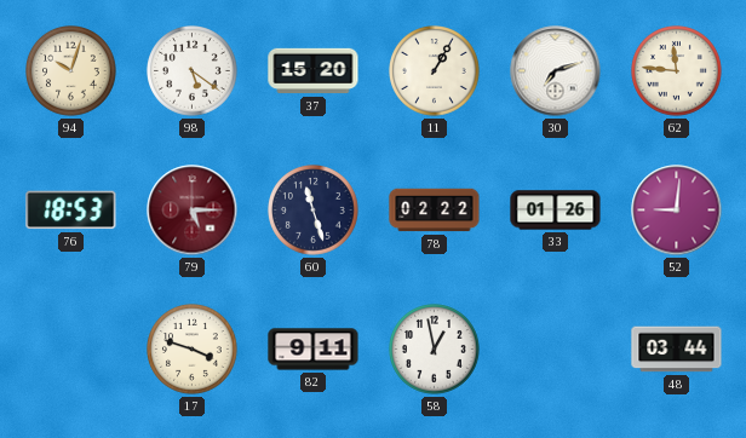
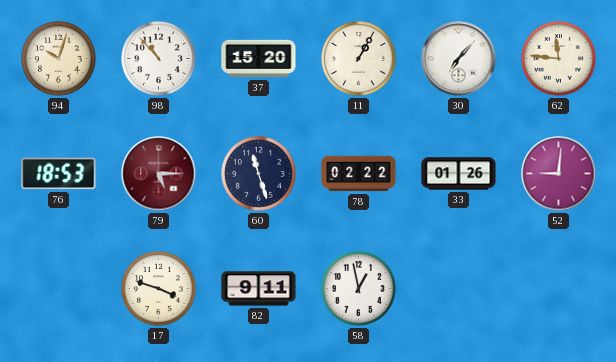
98: 5:21 -> 10:53 (159, 59)
30: 7:12 -> 7:07 (459, 59)
48: 03:44 -> none (677, 350)
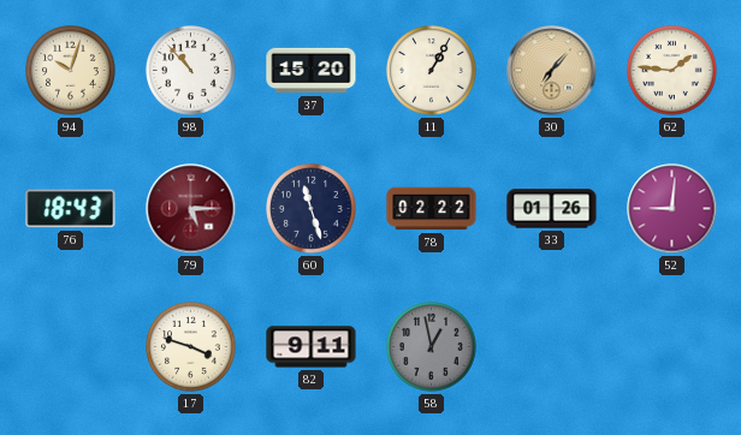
30 dial: white -> champagne (552, 71)
62: 11:46 -> 1:46 (672, 71)
76: 18:53 -> 18:43 (71, 209)
58 dial: white -> grey (432, 347)
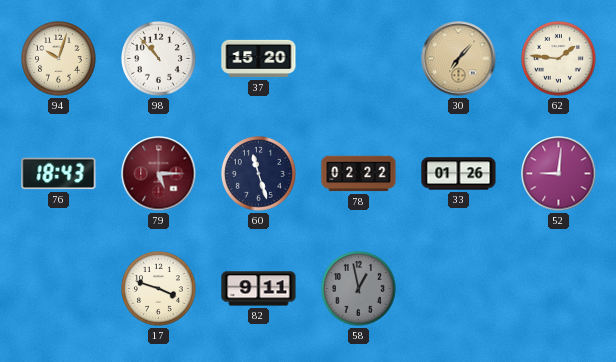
11: 1:05 -> none (432, 71)
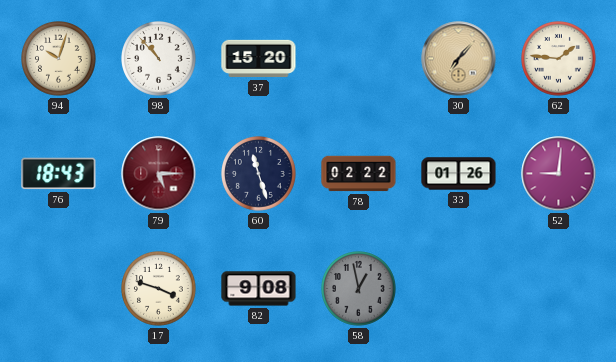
82: 9:11 -> 9:08 (259, 289)
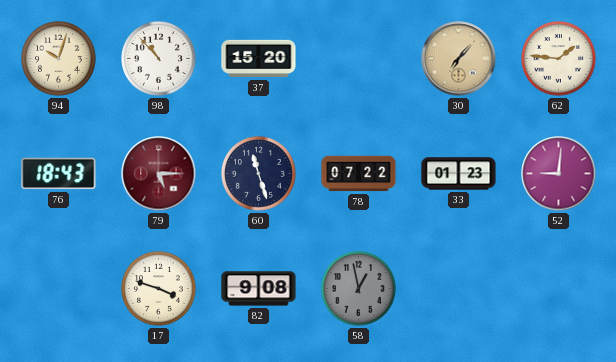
78: 02:22 -> 07:22 (359, 174)
33: 01:26 -> 01:23 (459, 174)
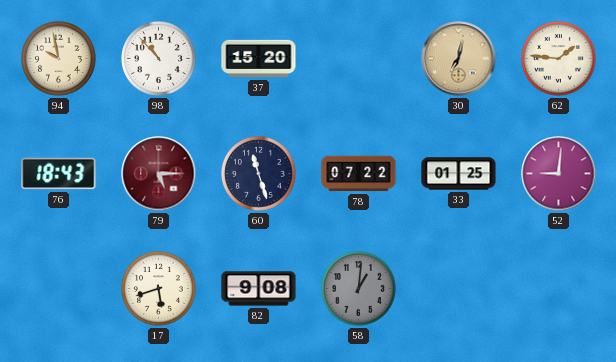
94: 10:03 -> 9:58 (59, 59)
30: 7:07 -> 7:02 (459, 59)
33: 01:23 -> 01:25 (459, 174)
17: 3:48 -> 5:42 (159, 289)
58: 12:58 -> 1:01 (359, 289)
